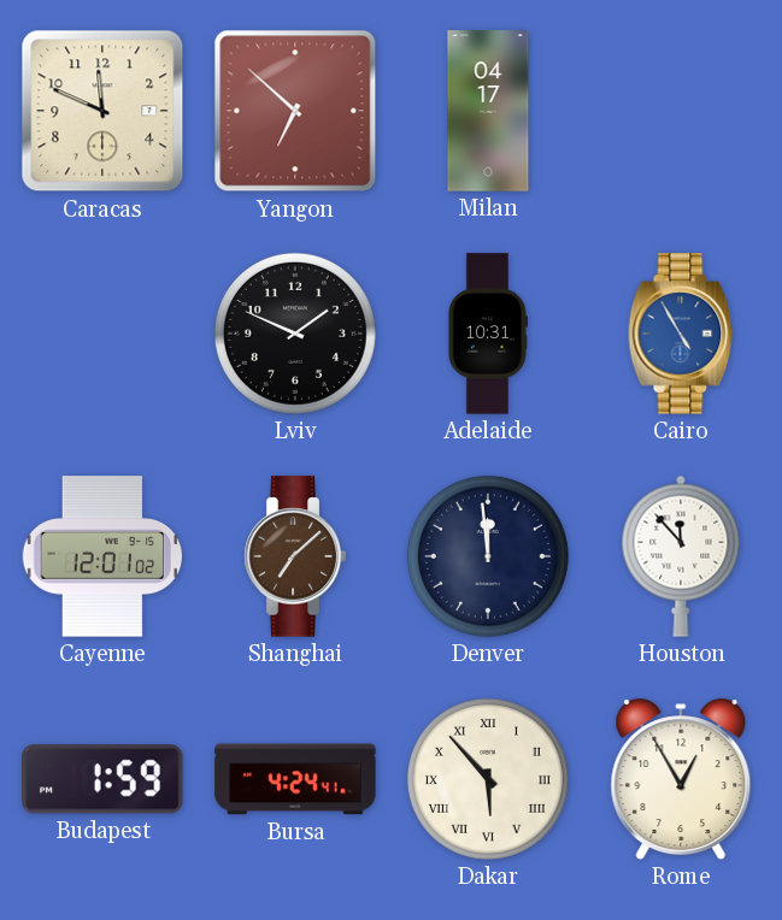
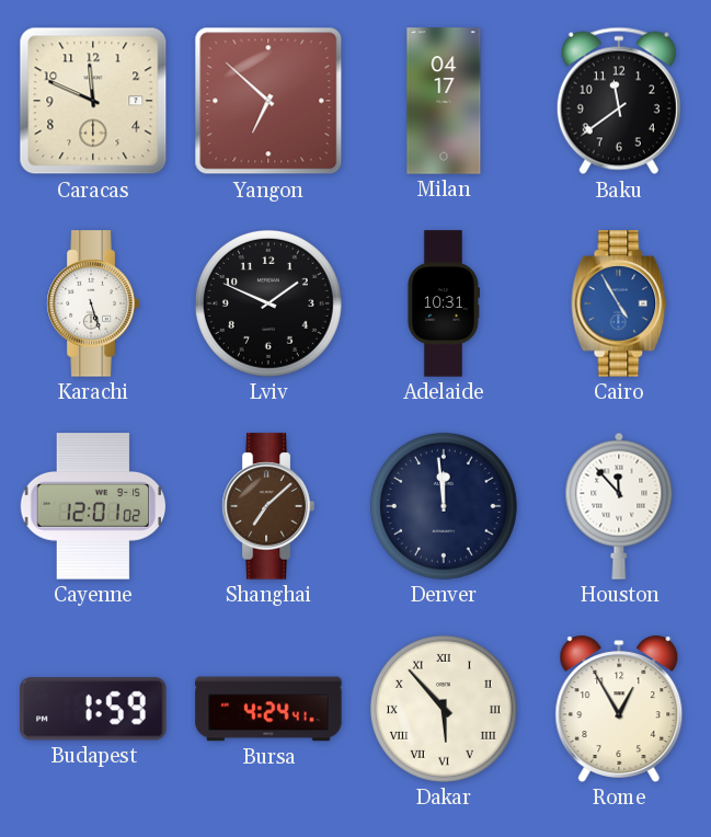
Baku: none -> 11:39 (619, 101)
Karachi: none -> 5:27 (93, 303)
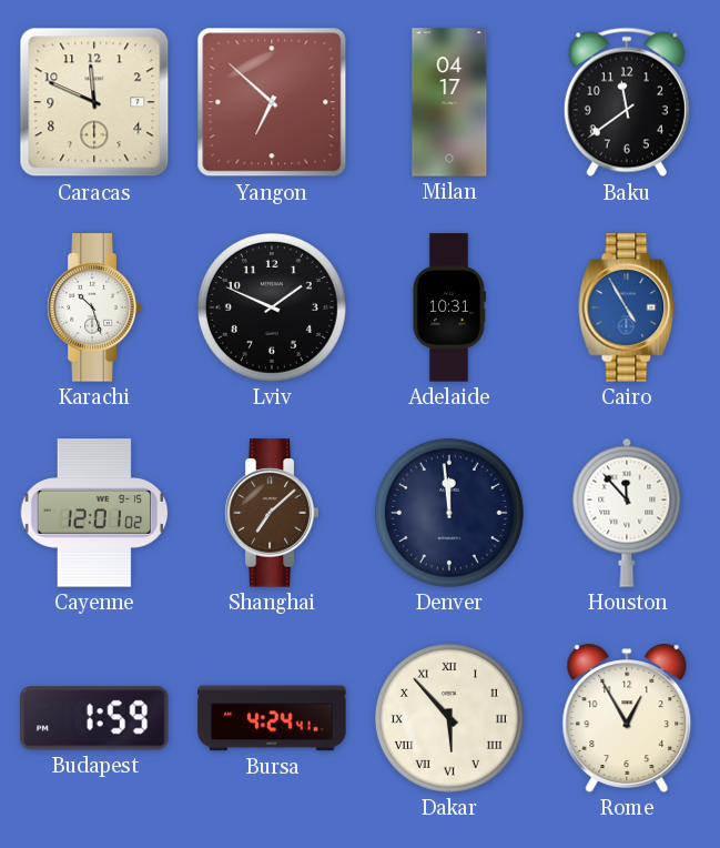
Karachi: 5:27 -> 10:27 (94, 307)
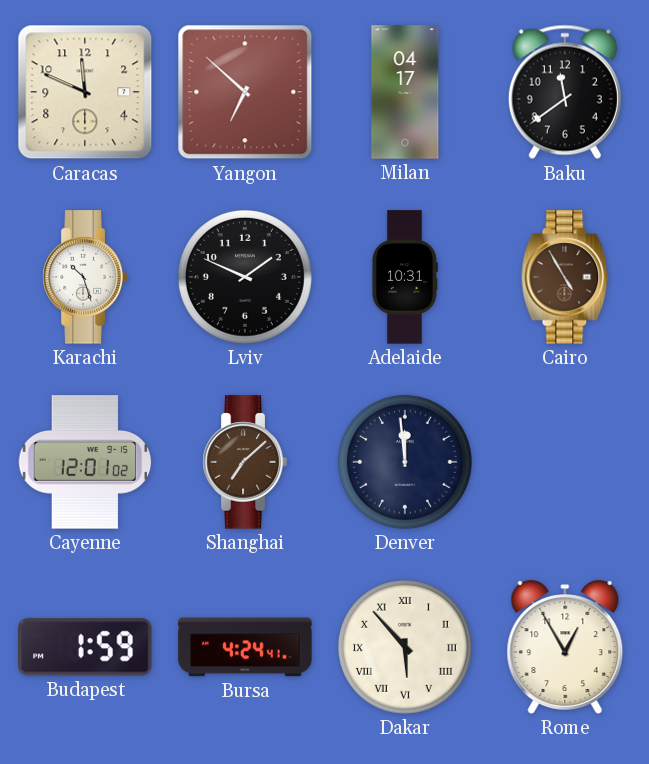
Cairo dial: blue -> brown (565, 277)
Houston: 11:53 -> none (627, 513)
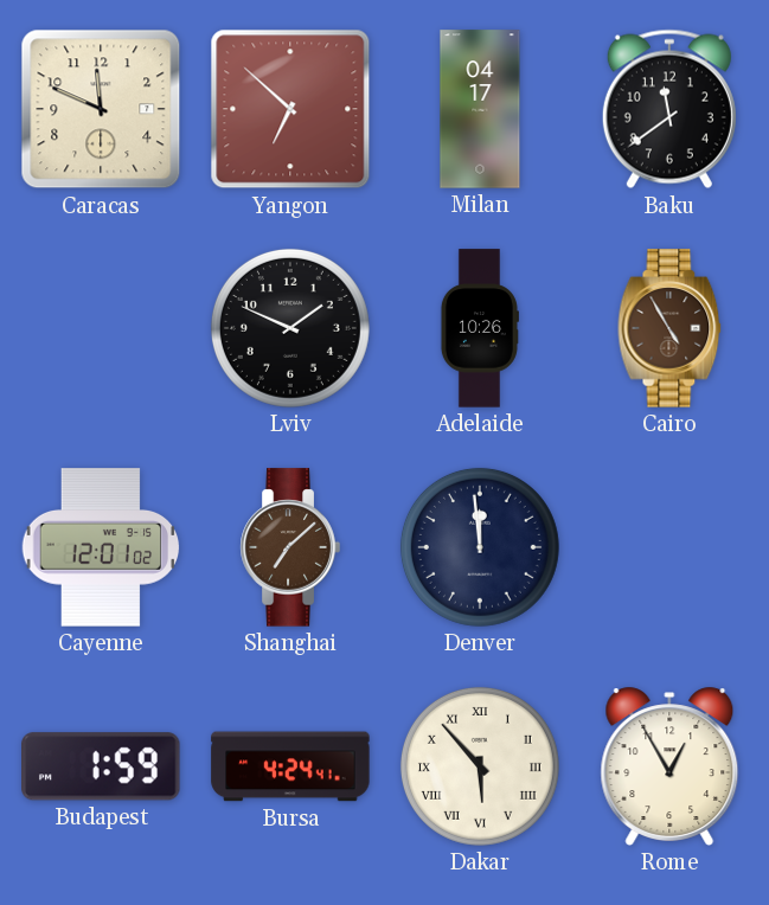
Karachi: 10:27 -> none (85, 277)
Adelaide: 10:31 -> 10:26 (479, 328)
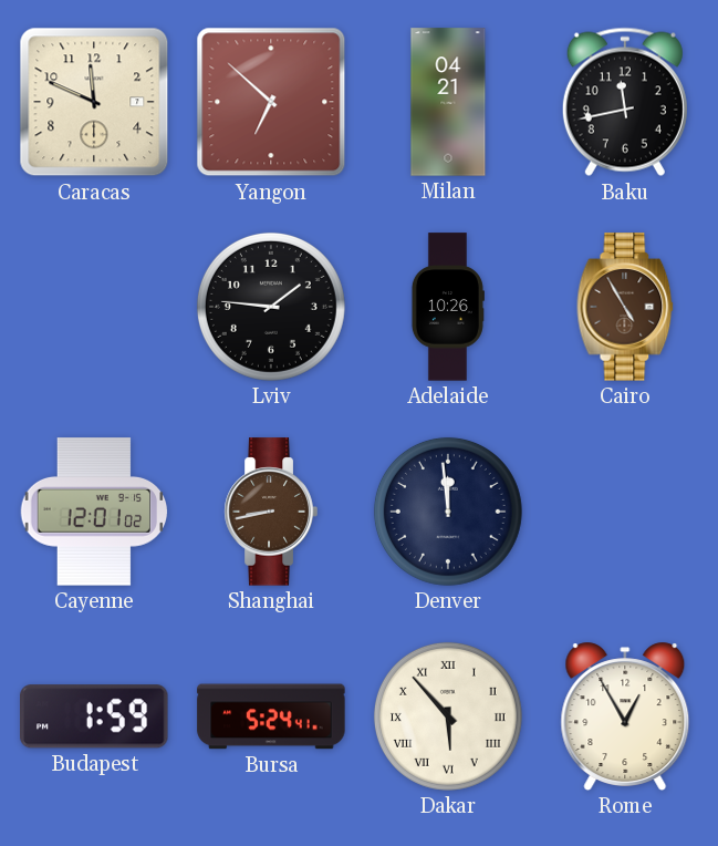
Milan: 04:17 -> 04:21 (448, 102)
Baku: 11:39 -> 11:43 (625, 102)
Lviv: 1:49 -> 1:46 (271, 307)
Shanghai: 7:08 -> 8:43 (271, 512)
Bursa: 4:24 -> 5:24 (271, 716)
